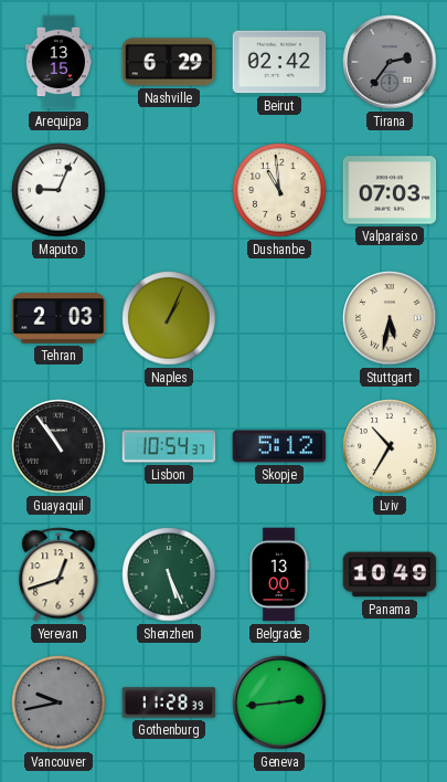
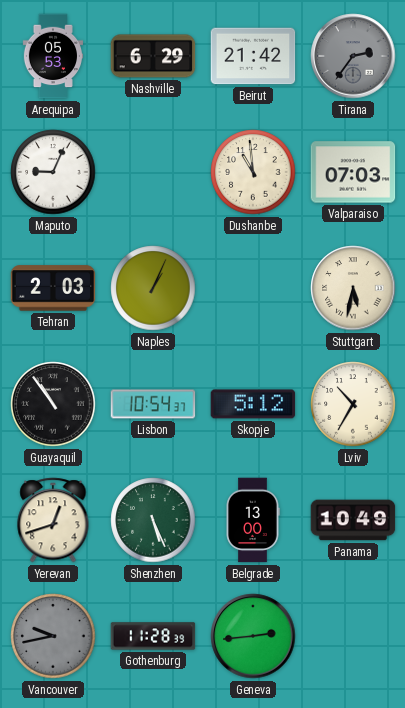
Arequipa: 13:15 -> 05:53 (52, 56)
Beirut: 02:42 -> 21:42 (253, 56)
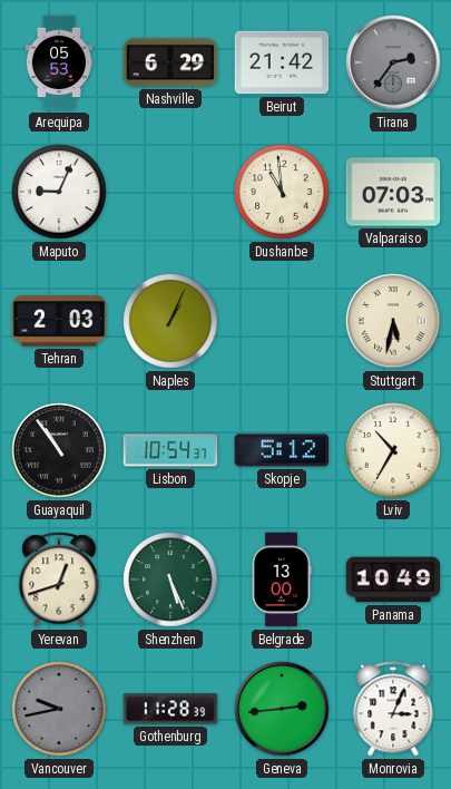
Monrovia: none -> 3:04 (393, 709)
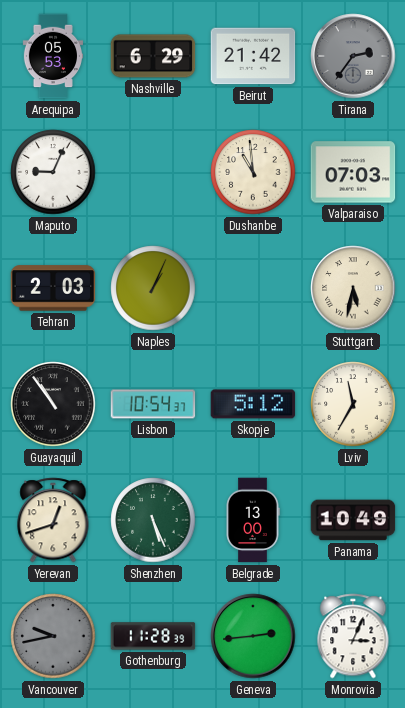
Lviv: 10:35 -> 11:35 (353, 404)
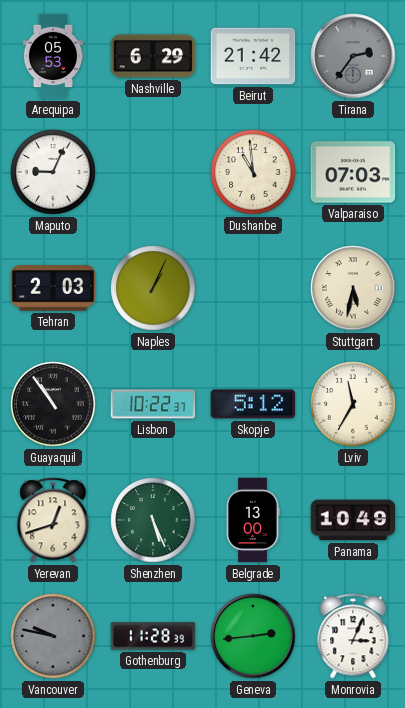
Lisbon: 10:54 -> 10:22 (153, 404)
Vancouver: 9:43 -> 9:47 (53, 636)
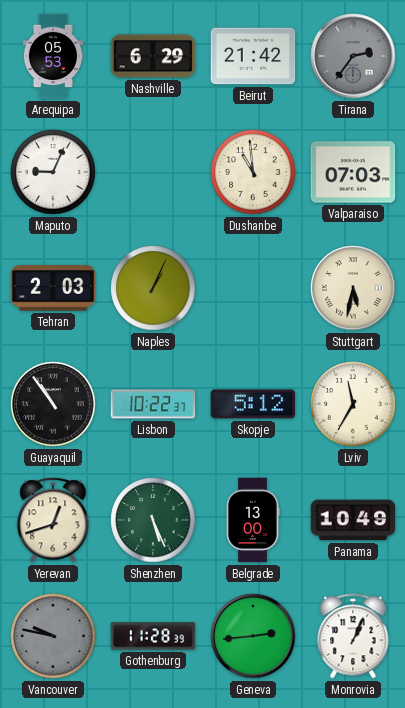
Monrovia: 3:04 -> 1:04 (353, 636)
